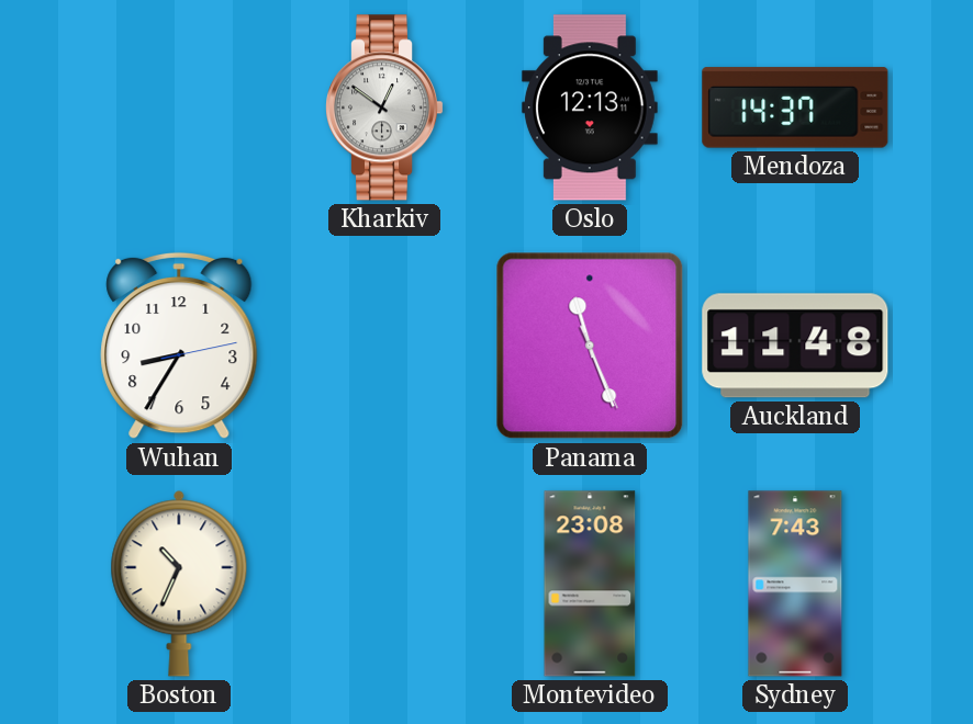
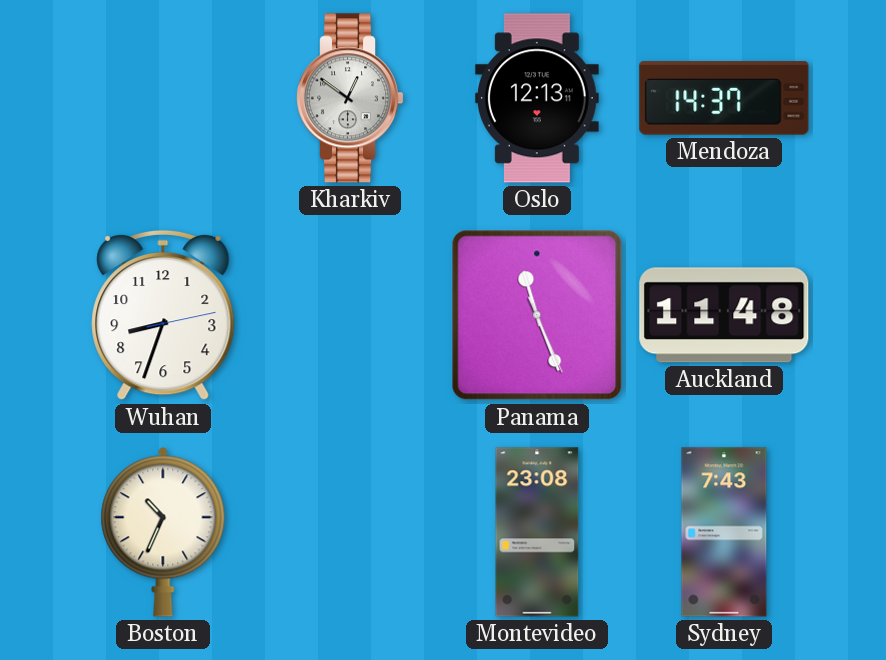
Wuhan: 8:35 -> 8:33 (163, 315)
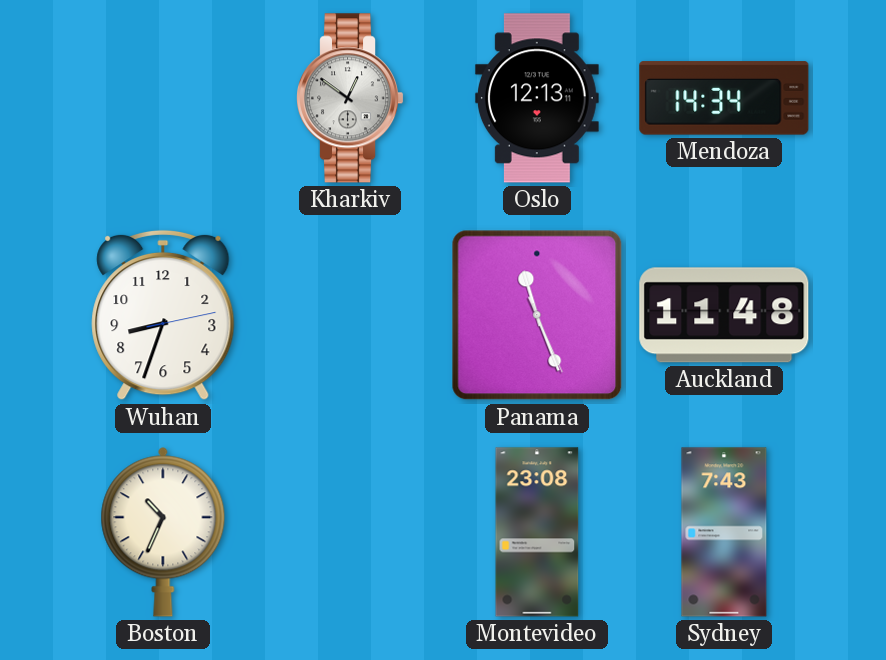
Mendoza: 14:37 -> 14:34 (724, 98)
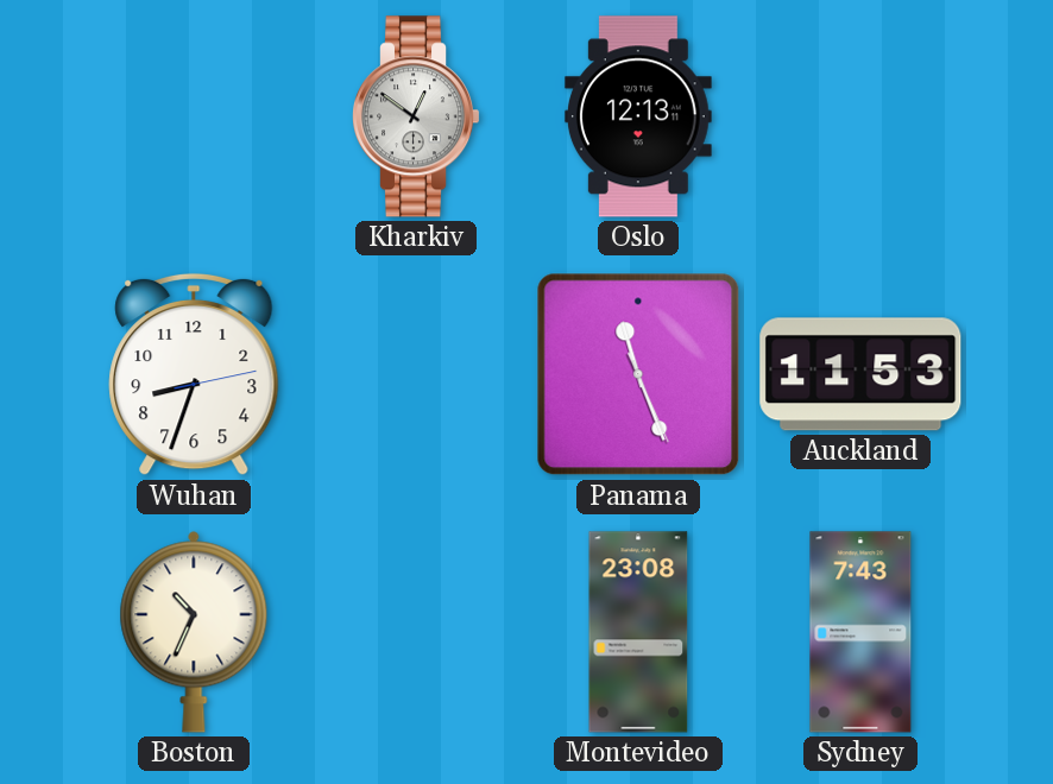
Mendoza: 14:34 -> none (724, 98)
Auckland: 11:48 -> 11:53 (860, 374)
